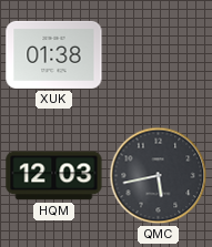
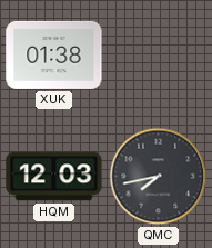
QMC: 5:43 -> 7:43 (159, 177)
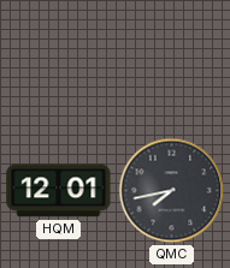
XUK: 01:38 -> none (54, 54)
HQM: 12:03 -> 12:01 (59, 191)
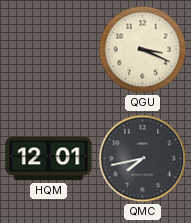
QGU: none -> 3:19 (143, 50)
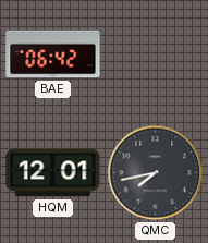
BAE: none -> 06:42 (53, 54)
QGU: 3:19 -> none (143, 50)
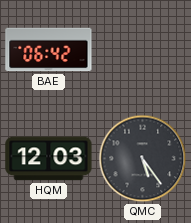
HQM: 12:01 -> 12:03 (49, 159)
QMC: 7:43 -> 5:24 (143, 159)
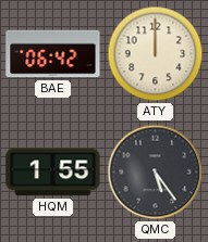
ATY: none -> 12:00 (156, 54)
HQM: 12:03 -> 1:55 (53, 173)
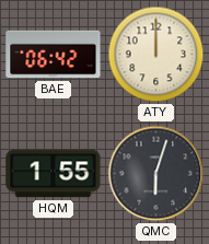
QMC: 5:24 -> 6:03 (156, 174)
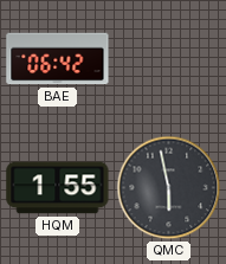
ATY: 12:00 -> none (156, 55)
QMC: 6:03 -> 5:58 (169, 188)
